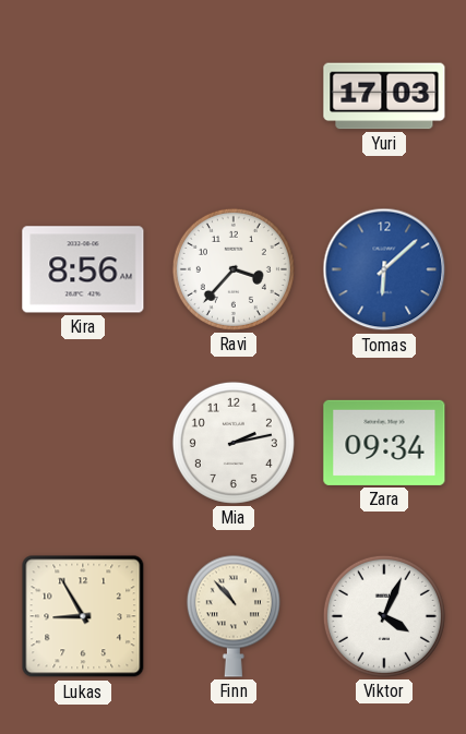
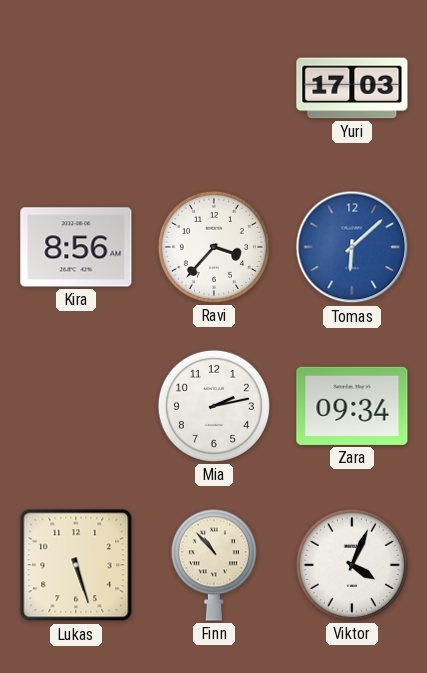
Lukas: 8:55 -> 5:27 (76, 565)
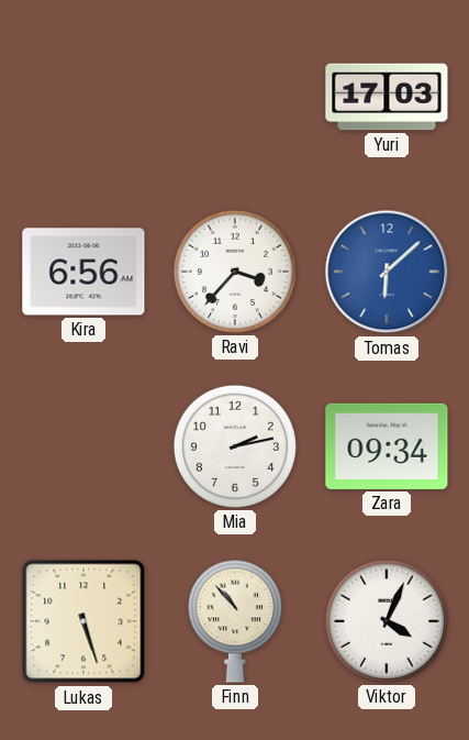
Kira: 8:56 -> 6:56 (83, 272)
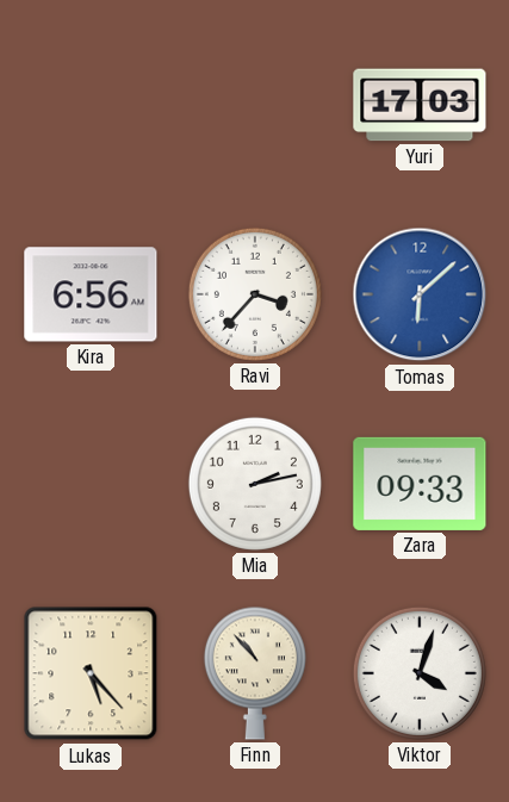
Zara: 09:34 -> 09:33 (420, 484)
Lukas: 5:27 -> 5:23 (91, 673)
Viktor: 4:04 -> 4:03 (420, 673)
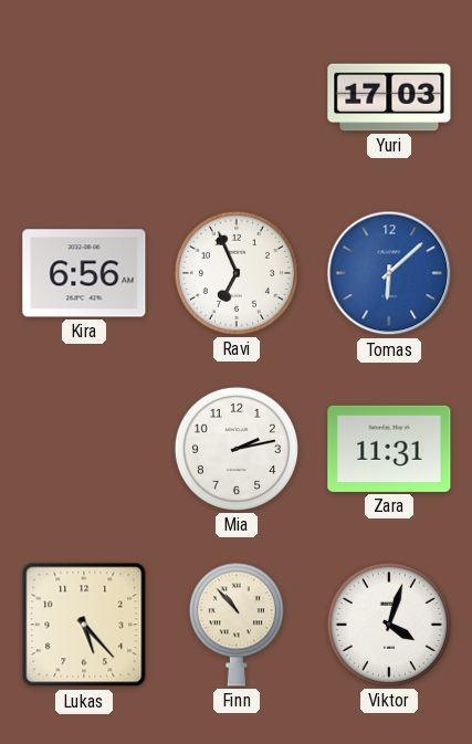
Ravi: 3:37 -> 6:56 (237, 273)
Zara: 09:33 -> 11:31 (389, 449)
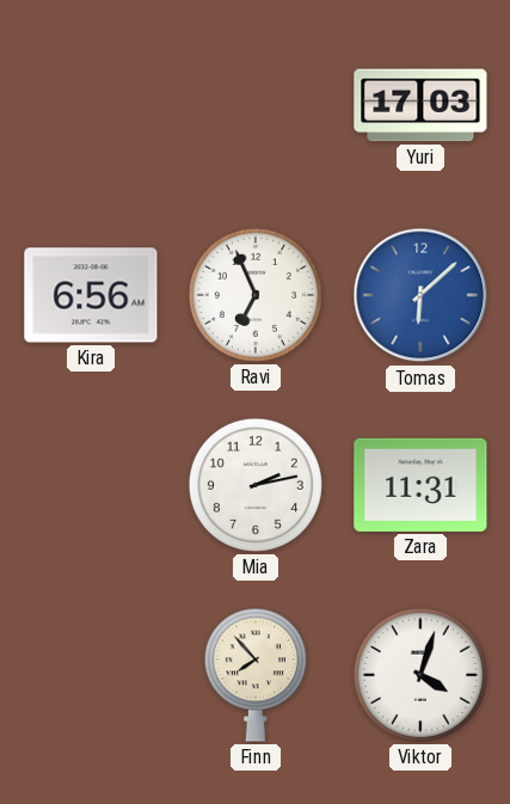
Lukas: 5:23 -> none (84, 625)
Finn: 10:53 -> 7:53 (256, 675)
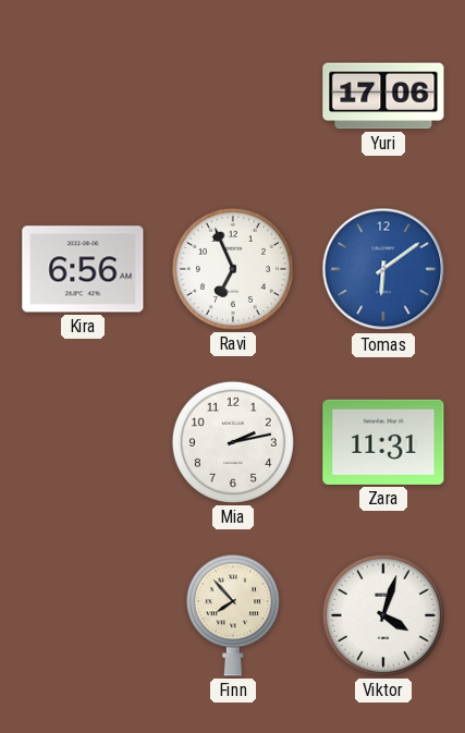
Yuri: 17:03 -> 17:06 (383, 96)
Tomas: 6:08 -> 6:09 (383, 269)
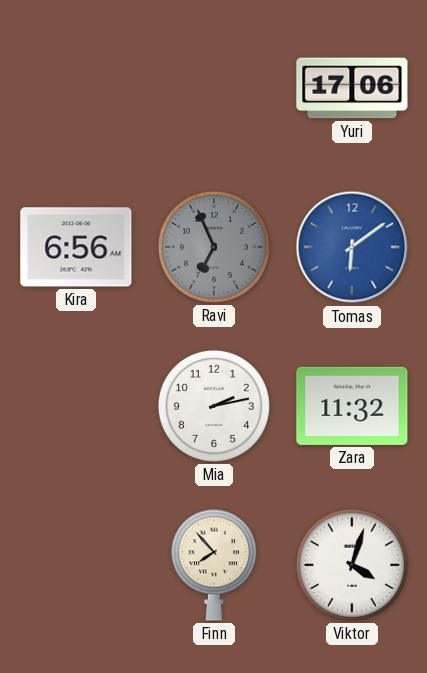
Ravi dial: white -> grey (214, 247)
Zara: 11:31 -> 11:32 (352, 406)
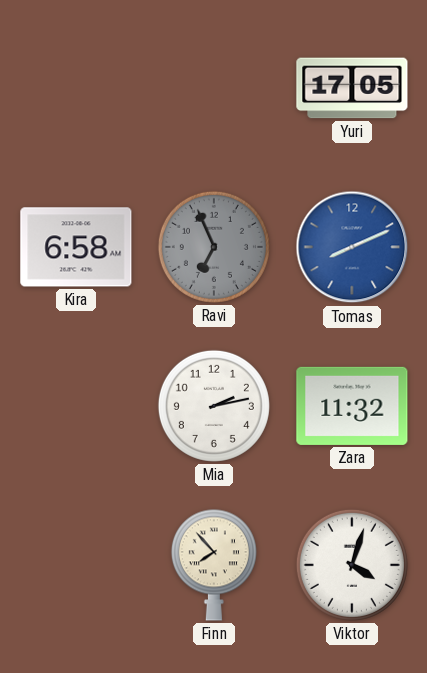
Yuri: 17:06 -> 17:05 (352, 88)
Kira: 6:56 -> 6:58 (76, 247)
Tomas: 6:09 -> 8:11 (352, 247)
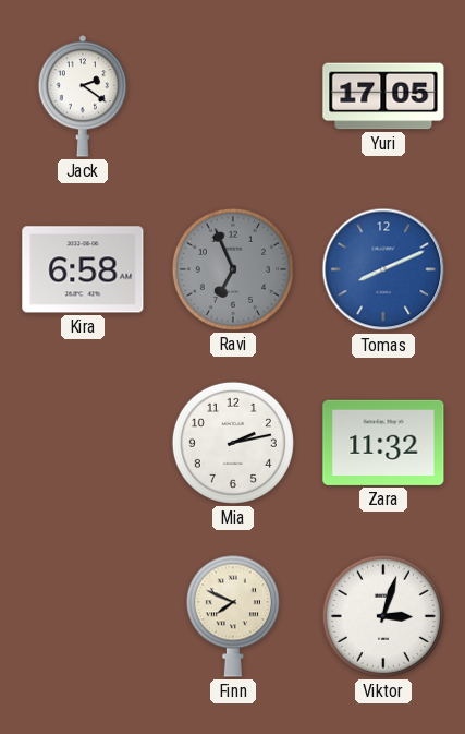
Jack: none -> 2:21 (83, 97)
Finn: 7:53 -> 7:49 (233, 616)
Viktor: 4:03 -> 3:03 (383, 616)
